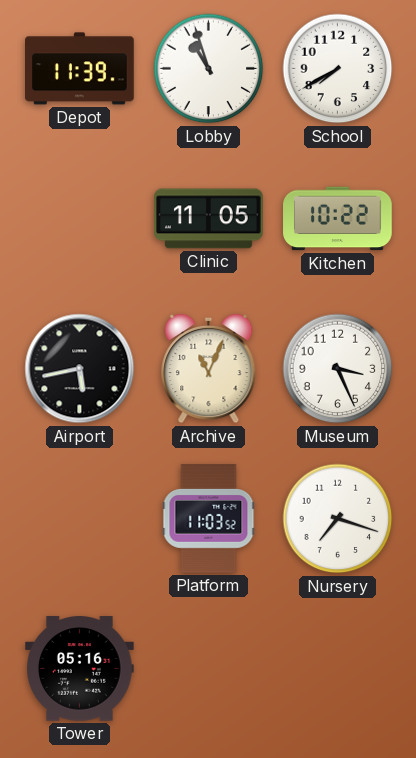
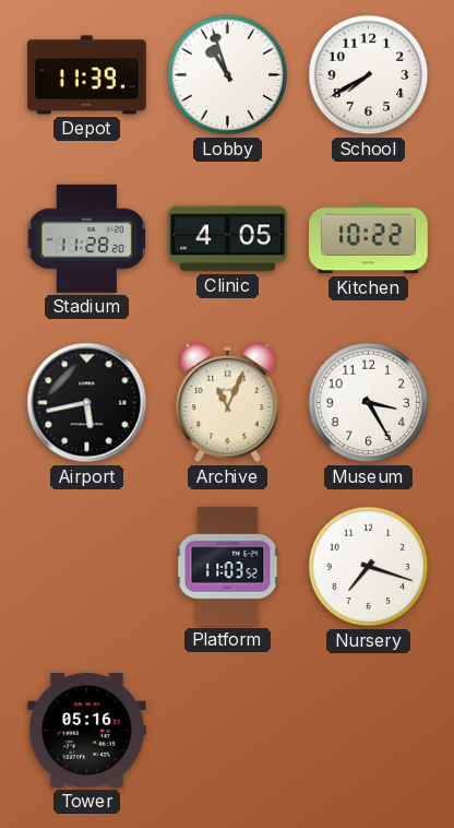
Stadium: none -> 11:28 (86, 238)
Clinic: 11:05 -> 4:05 (228, 239)
Museum: 3:26 -> 3:25 (369, 403)
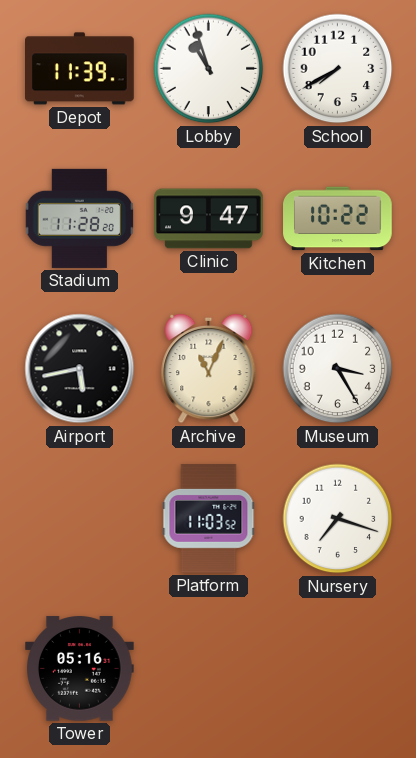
Clinic: 4:05 -> 9:47 (209, 219)
